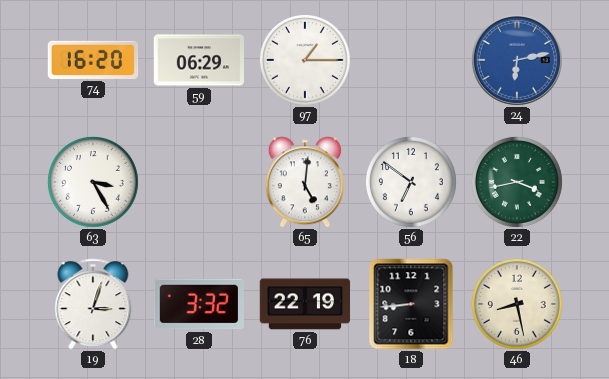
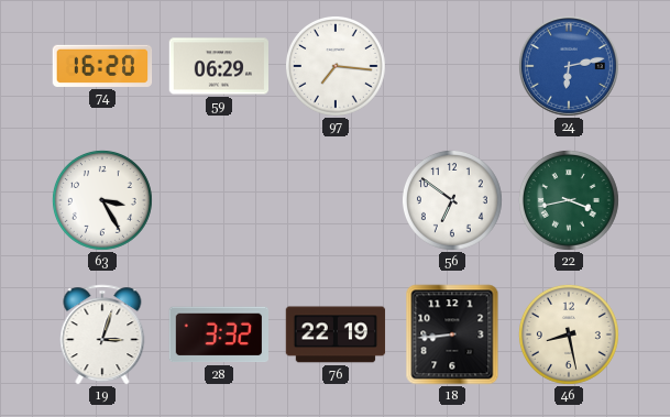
97: 1:15 -> 7:16 (336, 66)
65: 5:01 -> none (305, 182)
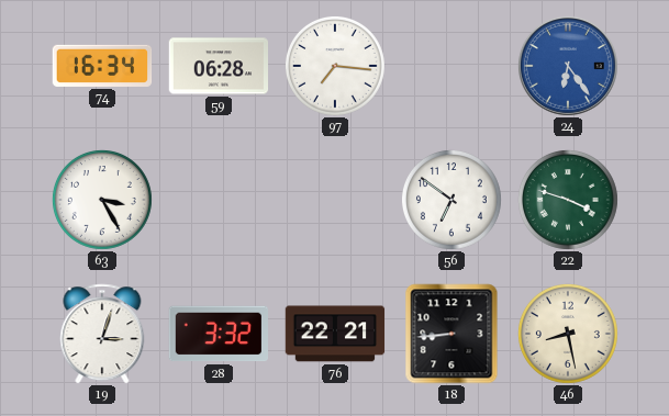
74: 16:20 -> 16:34 (102, 66)
59: 06:29 -> 06:28 (219, 66)
24: 6:13 -> 6:24 (568, 66)
22: 3:43 -> 3:48 (568, 200)
76: 22:19 -> 22:21 (335, 334)
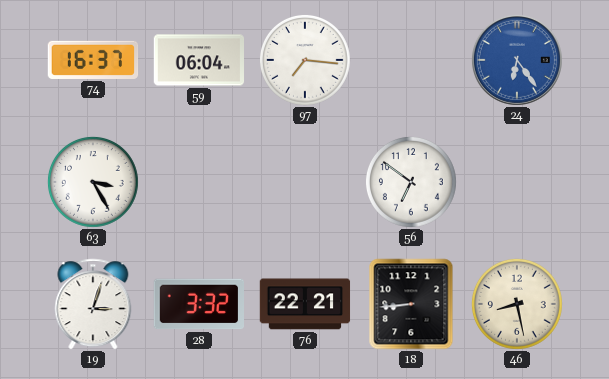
74: 16:34 -> 16:37 (93, 60)
59: 06:28 -> 06:04 (199, 60)
22: 3:48 -> none (568, 200)
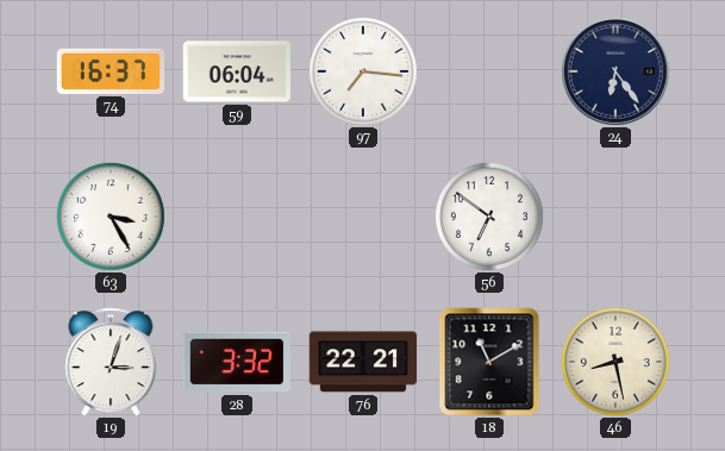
24 dial: blue -> navy (615, 71)
18: 8:44 -> 11:10 (489, 362)
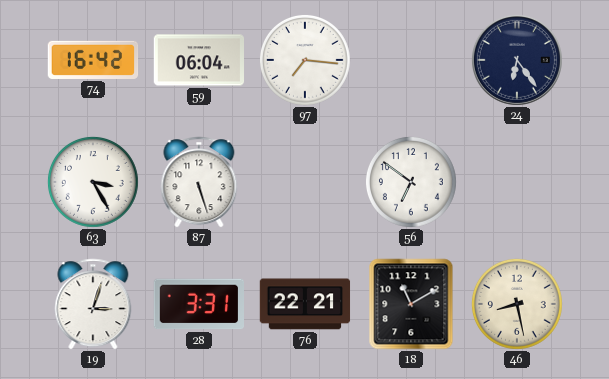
74: 16:37 -> 16:42 (93, 60)
87: none -> 5:27 (199, 182)
28: 3:32 -> 3:31 (198, 304)
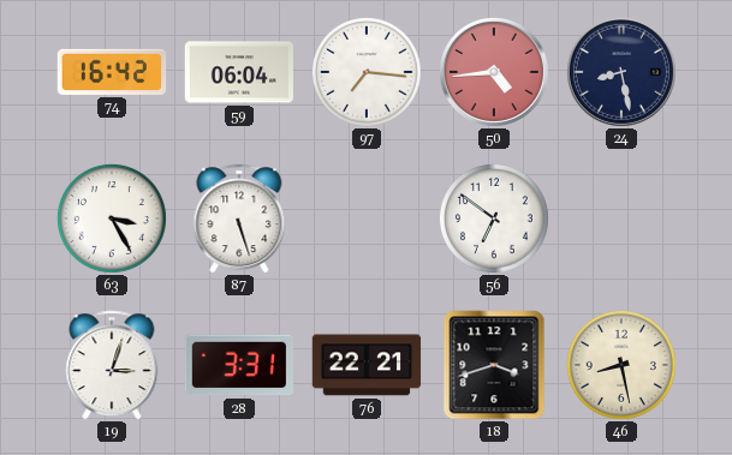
50: none -> 4:44 (494, 72)
24: 6:24 -> 8:28 (621, 72)
18: 11:10 -> 3:42 (494, 365)
